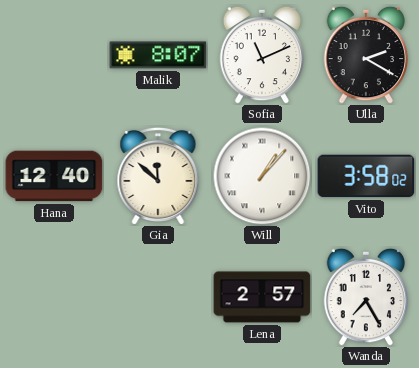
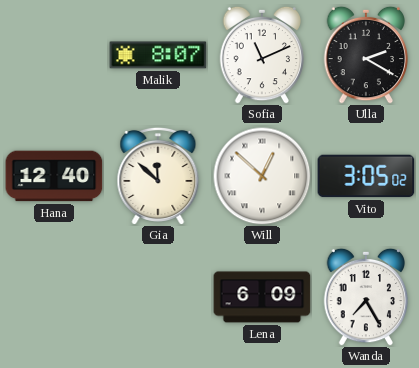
Will: 1:07 -> 12:52 (262, 176)
Vito: 3:58 -> 3:05 (366, 176)
Lena: 2:57 -> 6:09 (262, 297)
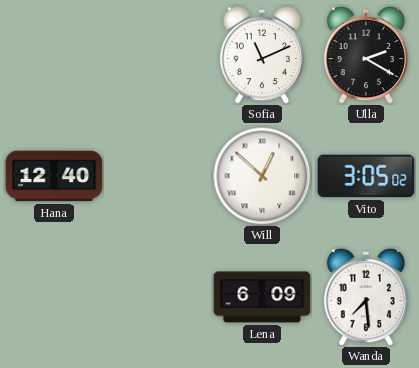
Malik: 8:07 -> none (158, 55)
Gia: 11:52 -> none (158, 176)
Wanda: 7:25 -> 7:29 (366, 297)
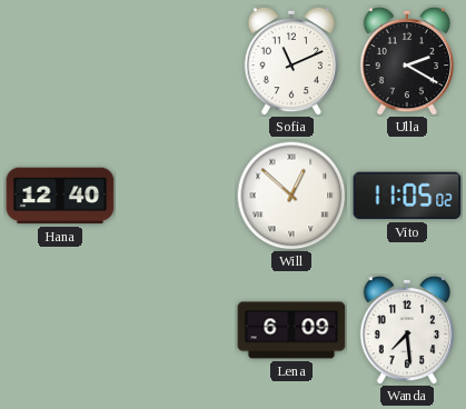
Vito: 3:05 -> 11:05 (407, 196)
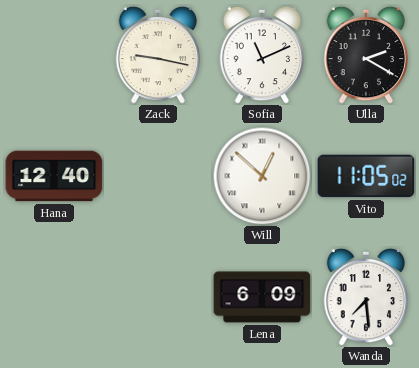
Zack: none -> 9:17 (158, 55)
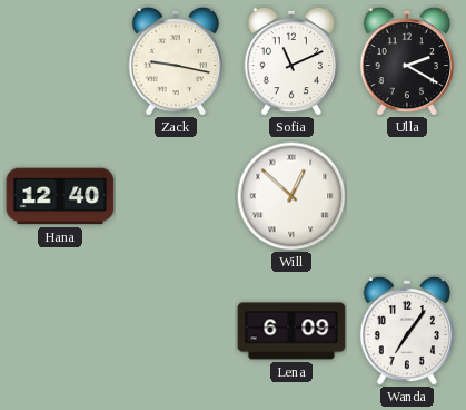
Vito: 11:05 -> none (366, 176)
Wanda: 7:29 -> 7:06 (407, 331)
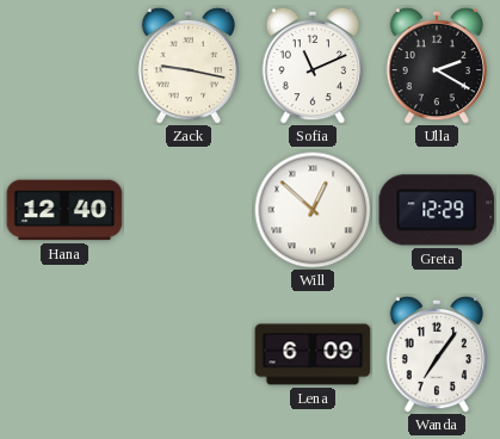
Greta: none -> 12:29 (437, 210)
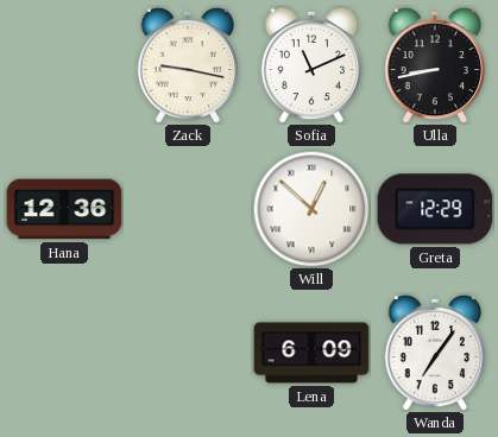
Ulla: 2:20 -> 8:43 (435, 65)
Hana: 12:40 -> 12:36 (64, 209)
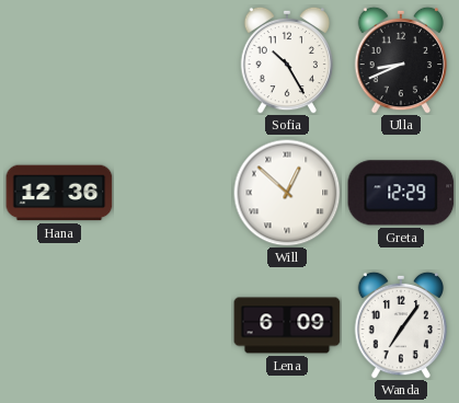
Zack: 9:17 -> none (188, 65)
Sofia: 11:11 -> 10:25 (287, 60)
Ulla: 8:43 -> 8:41 (401, 60)
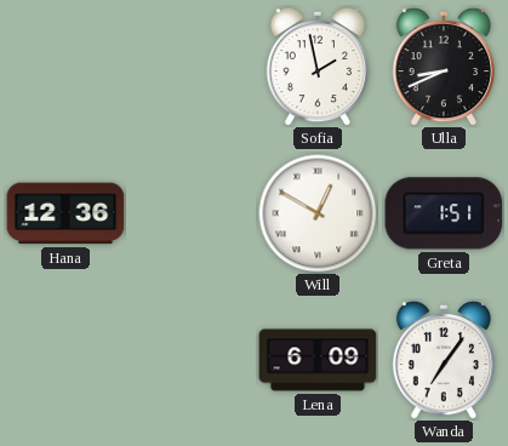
Sofia: 10:25 -> 1:58 (318, 67)
Will: 12:52 -> 12:50 (318, 213)
Greta: 12:29 -> 1:51 (444, 213)
